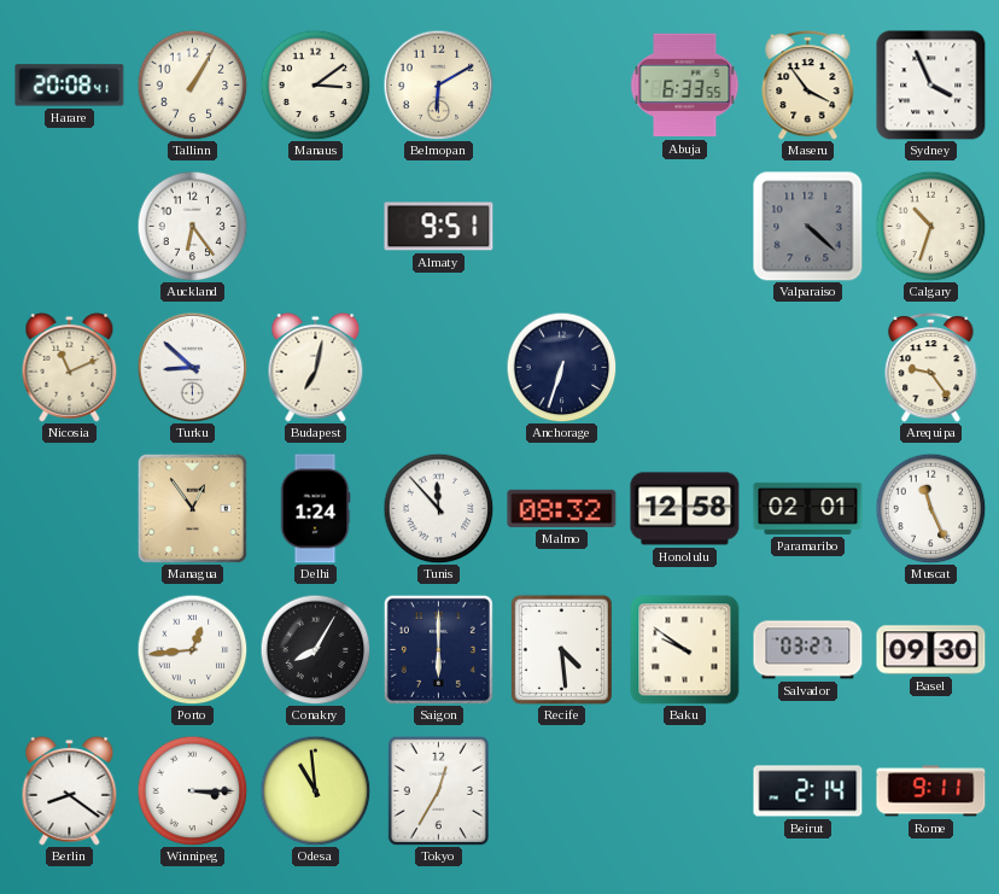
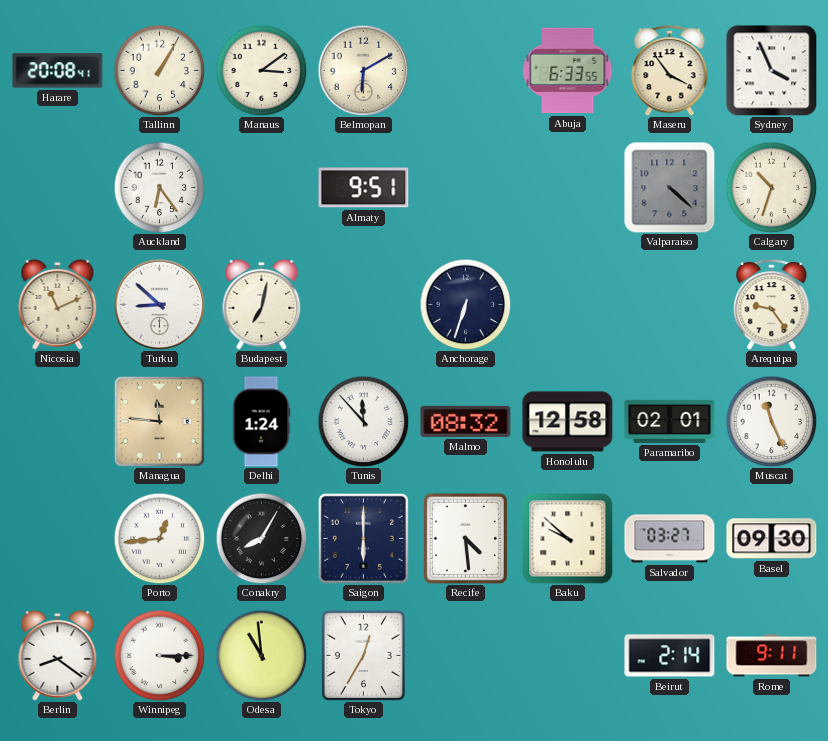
Managua: 12:54 -> 11:46 (159, 421)
Baku: 9:51 -> 9:52 (568, 539)
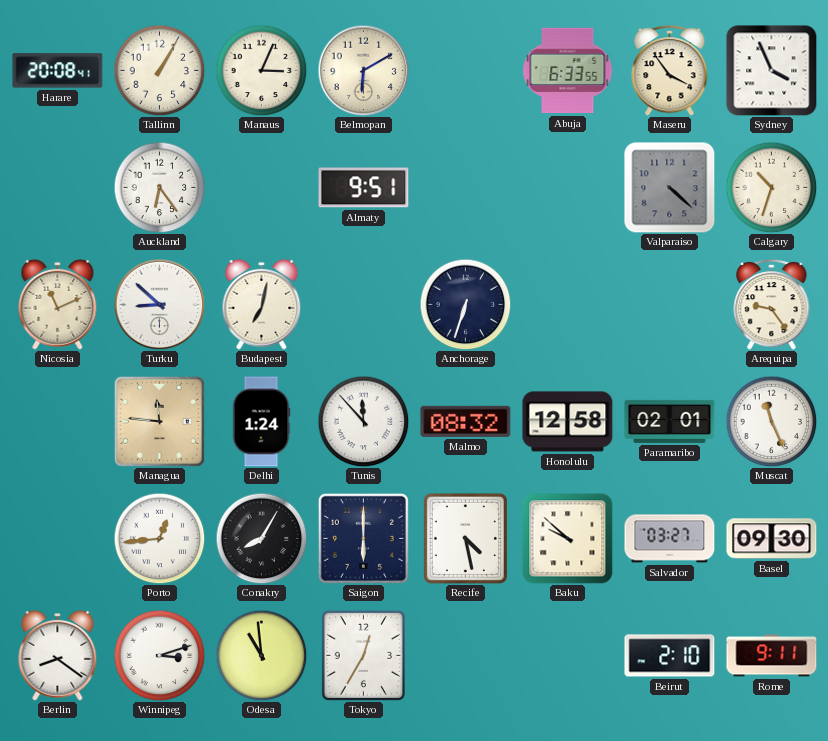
Manaus: 3:09 -> 3:04 (261, 70)
Recife: 4:29 -> 4:28 (465, 538)
Winnipeg: 3:15 -> 3:12 (159, 655)
Beirut: 2:14 -> 2:10 (670, 656)
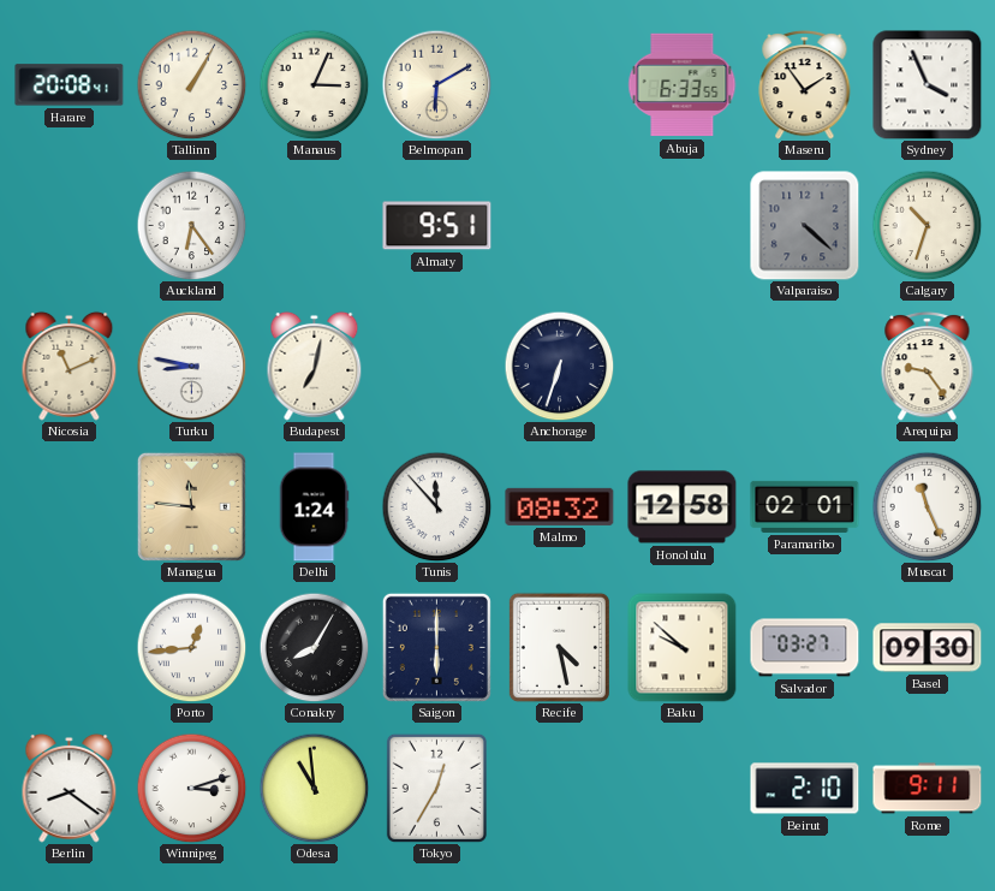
Maseru: 3:54 -> 1:54 (805, 84)
Turku: 8:52 -> 8:47 (191, 366)
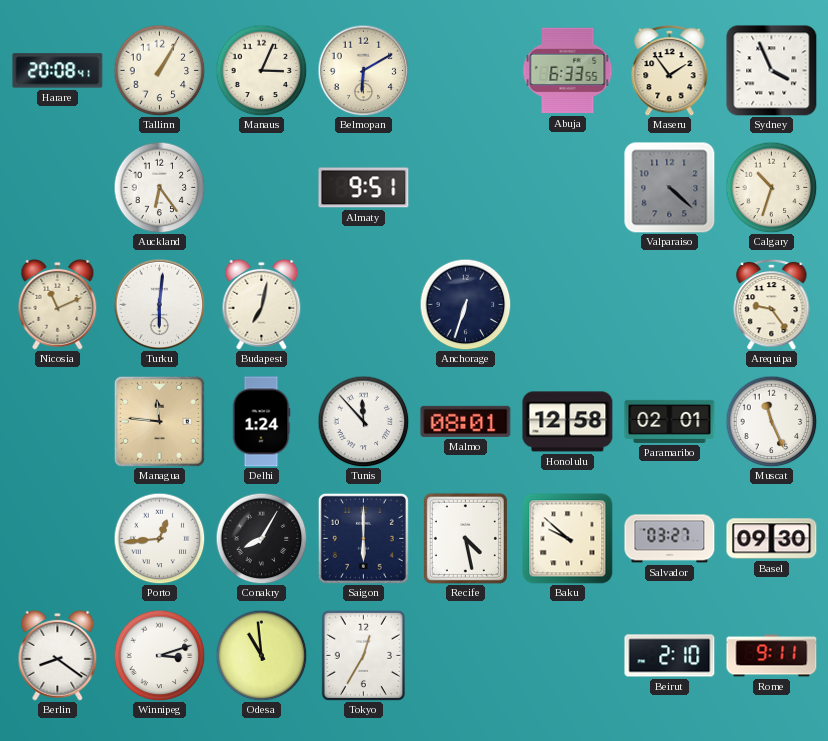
Turku: 8:47 -> 6:01 (159, 304)
Malmo: 08:32 -> 08:01 (466, 421)
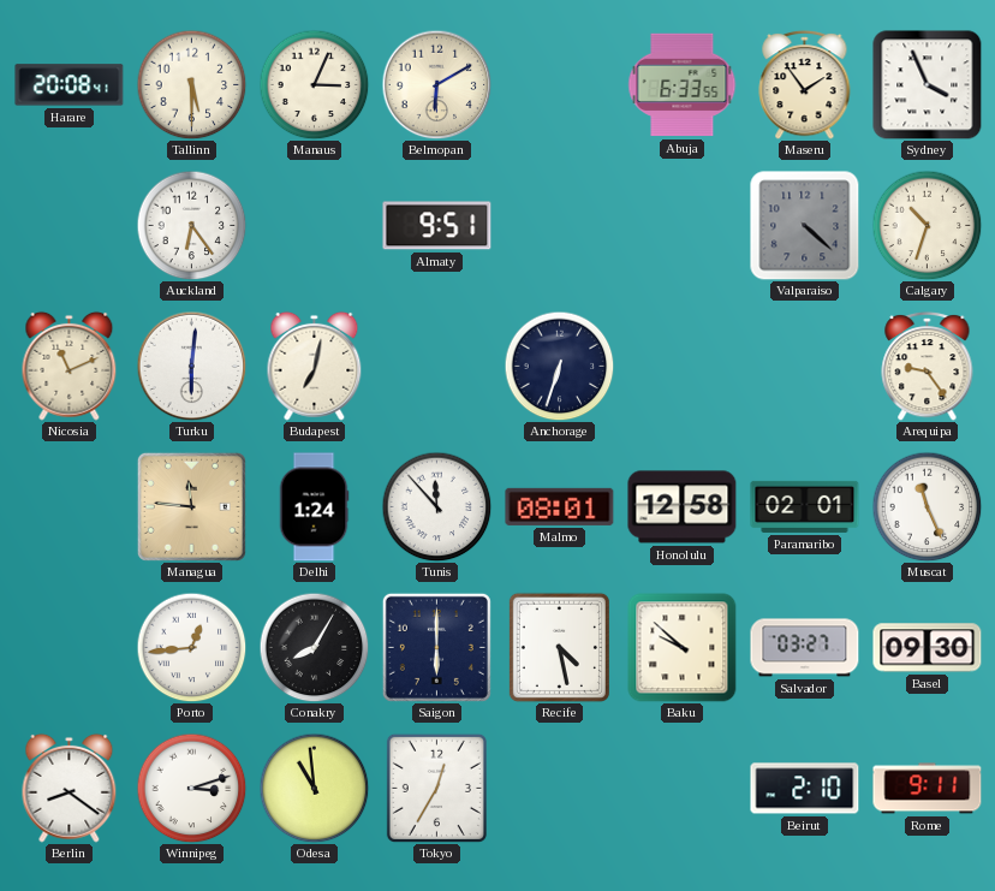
Tallinn: 1:05 -> 5:30 (191, 84)
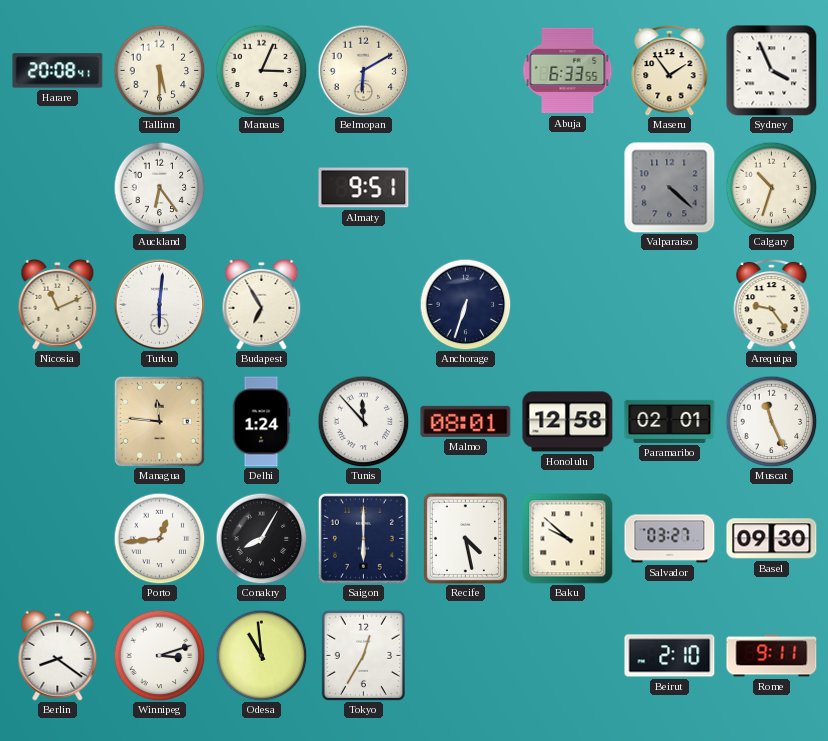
Budapest: 7:02 -> 6:55 (262, 304)
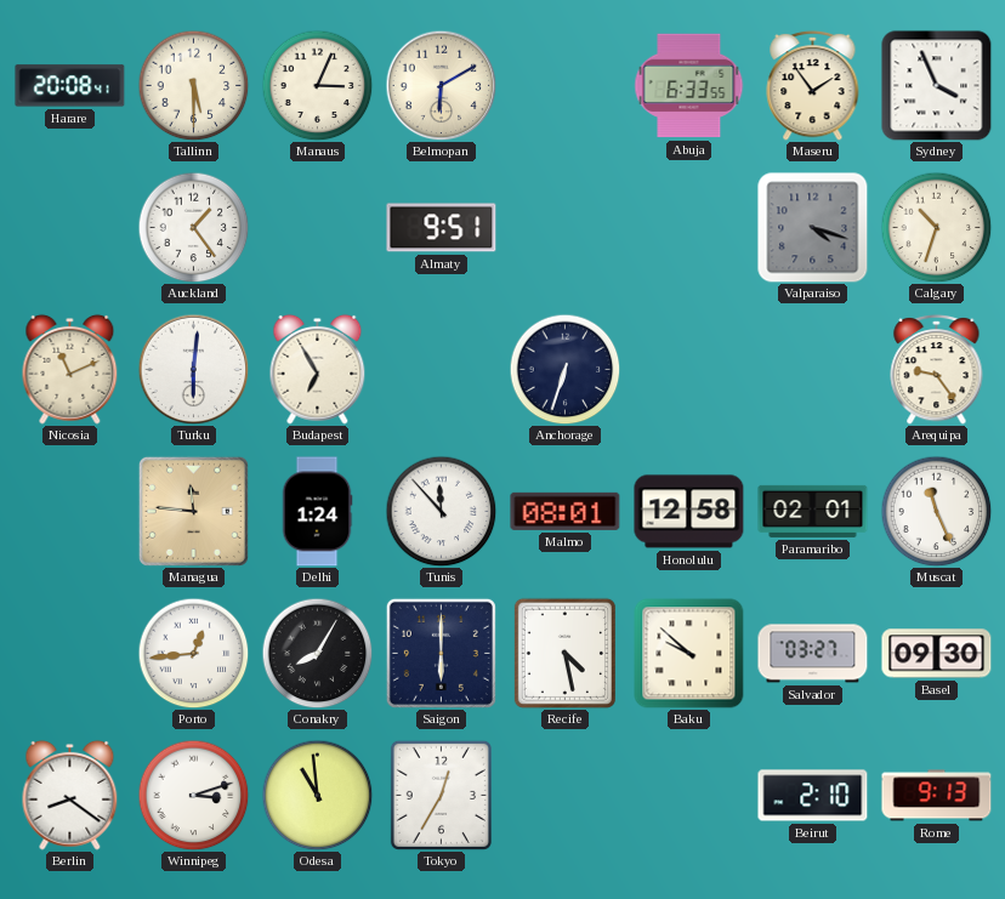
Auckland: 6:24 -> 1:24 (193, 227)
Valparaiso: 4:22 -> 4:18 (813, 228)
Rome: 9:11 -> 9:13 (937, 796)
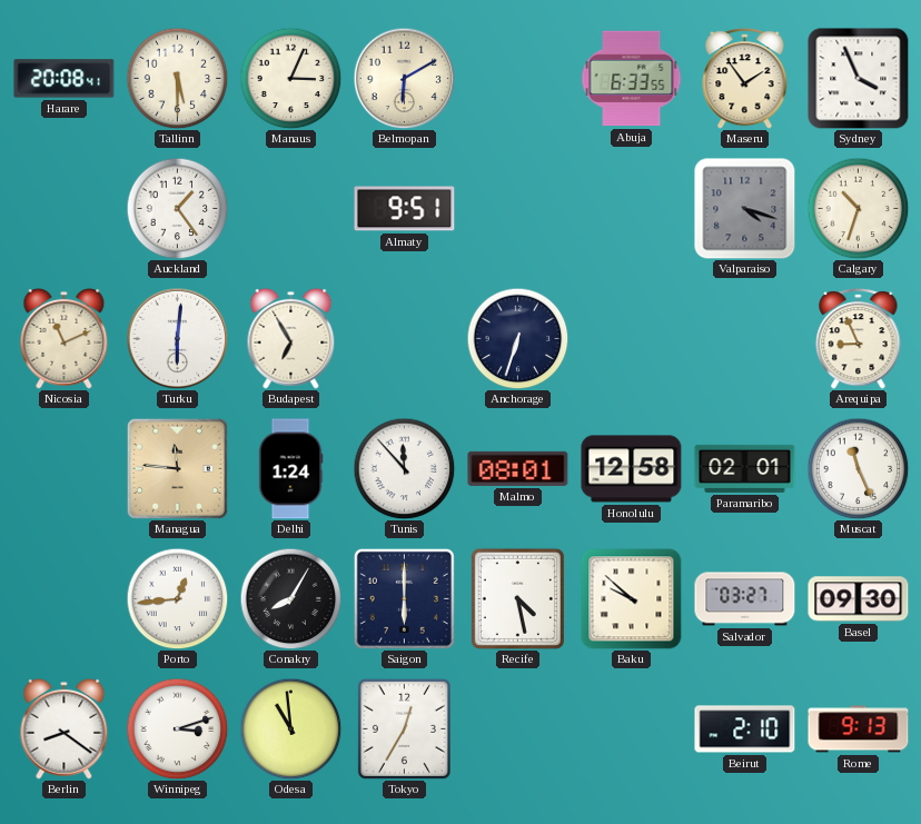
Arequipa: 9:24 -> 8:56 (859, 338)
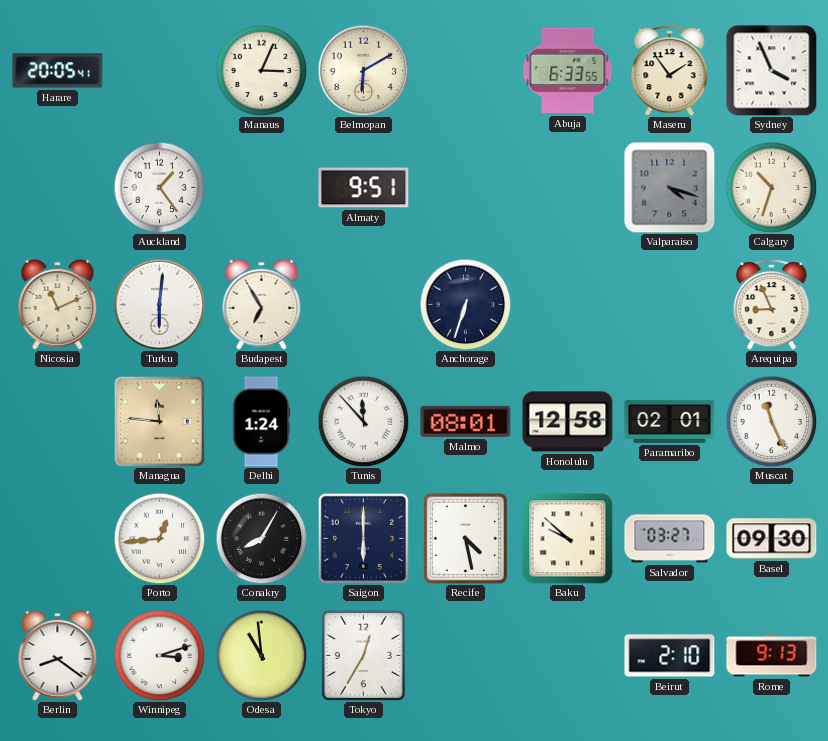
Harare: 20:08 -> 20:05 (58, 71)
Tallinn: 5:30 -> none (177, 78)
